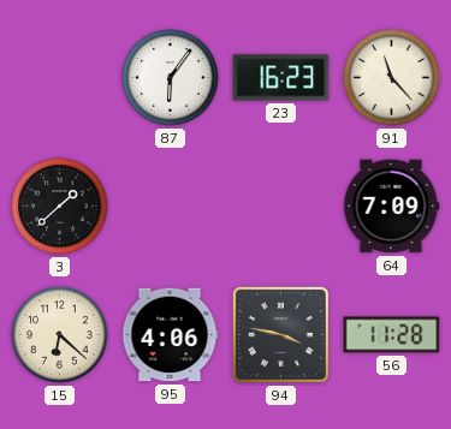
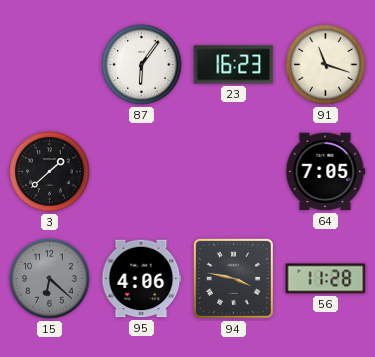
91: 11:23 -> 11:18 (326, 65)
64: 7:09 -> 7:05 (326, 172)
15 dial: cream -> grey (50, 279)
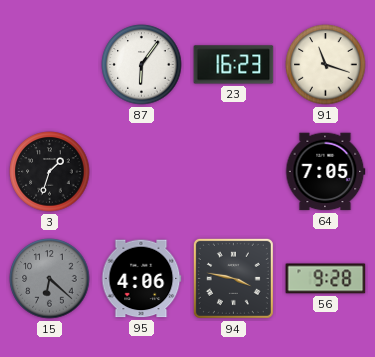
3: 1:38 -> 1:33 (50, 172)
56: 11:28 -> 9:28 (326, 279)
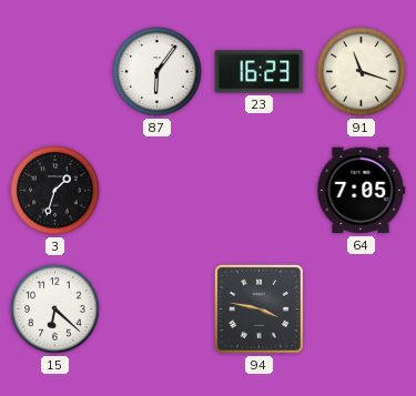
15 dial: grey -> white (55, 309)
95: 4:06 -> none (141, 279)
56: 9:28 -> none (326, 279)
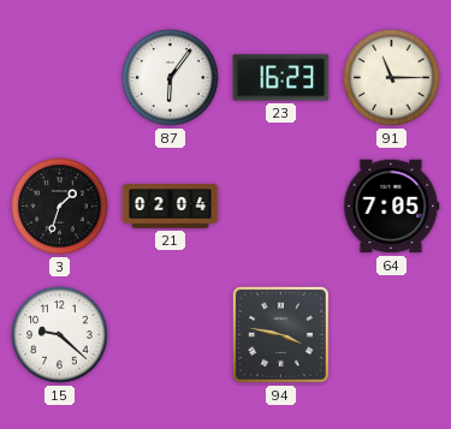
91: 11:18 -> 11:15 (392, 78)
21: none -> 02:04 (171, 207)
15: 6:22 -> 9:22 (60, 335)
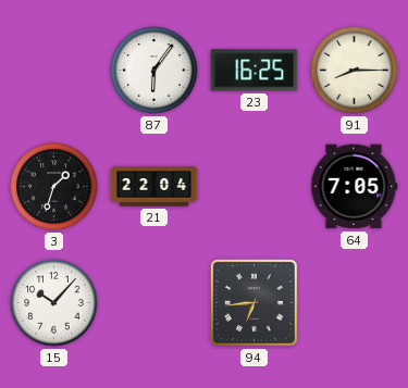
23: 16:23 -> 16:25 (255, 71)
91: 11:15 -> 8:15 (355, 71)
21: 02:04 -> 22:04 (154, 187)
15: 9:22 -> 10:07 (54, 303)
94: 3:47 -> 6:44 (254, 302)
